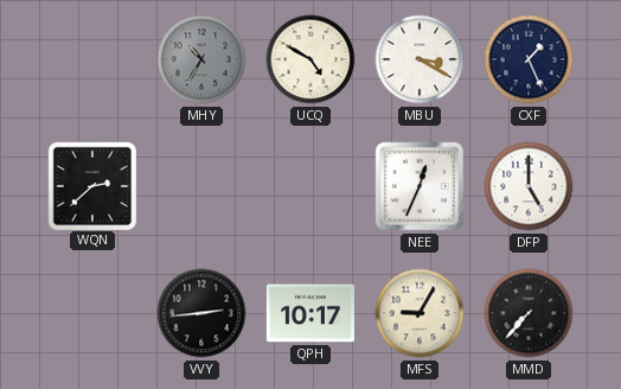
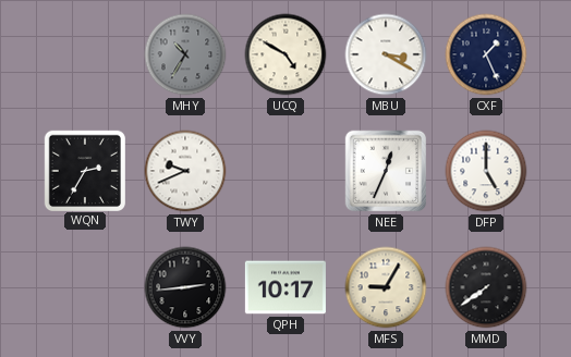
WQN: 2:38 -> 2:35 (84, 170)
TWY: none -> 9:41 (185, 171)
MMD: 7:37 -> 7:39 (486, 287)
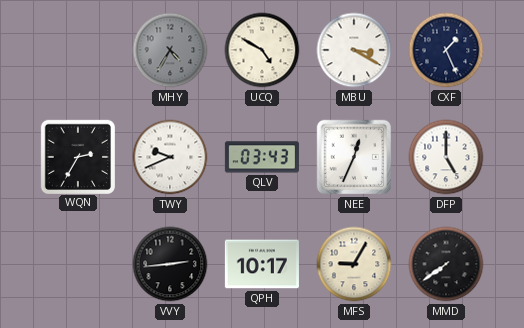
MHY: 10:35 -> 4:35 (170, 50)
QLV: none -> 03:43 (262, 157)
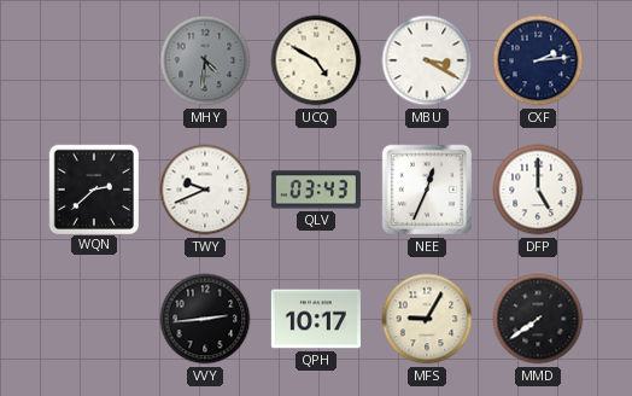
MHY: 4:35 -> 4:31 (205, 60)
CXF: 1:26 -> 2:14 (538, 60)
WQN: 2:35 -> 2:38 (93, 188)
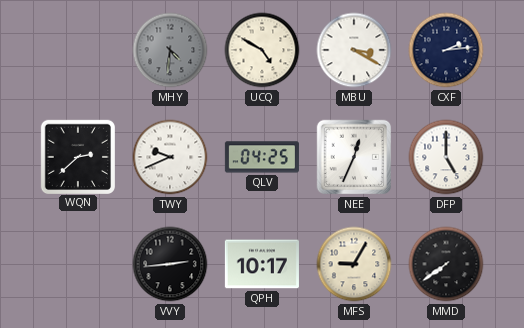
QLV: 03:43 -> 04:25 (262, 157)
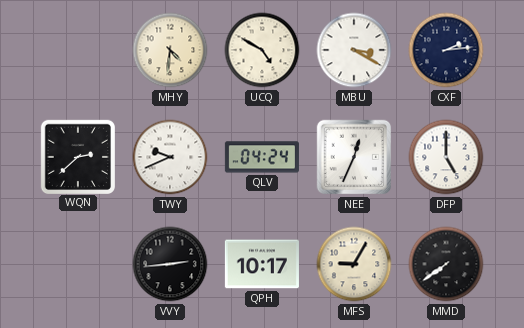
MHY dial: grey -> cream (170, 50)
QLV: 04:25 -> 04:24 (262, 157)
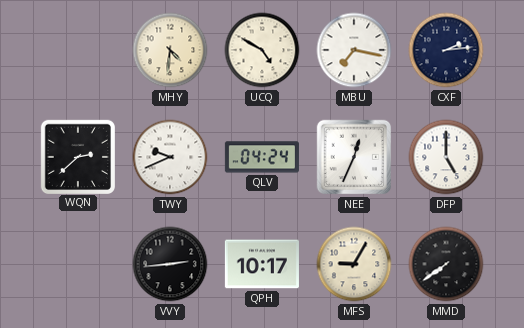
MBU: 3:20 -> 7:17 (354, 50)
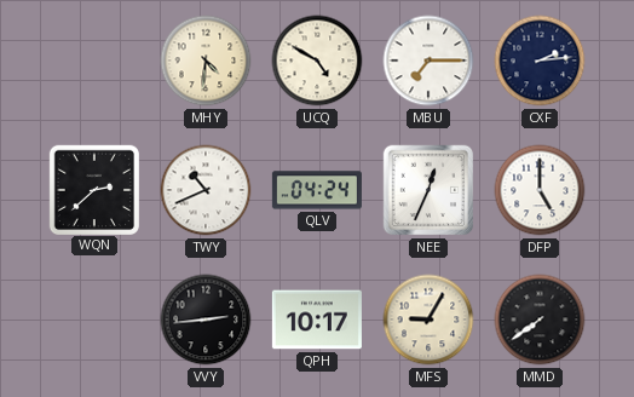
MBU: 7:17 -> 7:15 (428, 61)
TWY: 9:41 -> 10:41 (206, 190)
